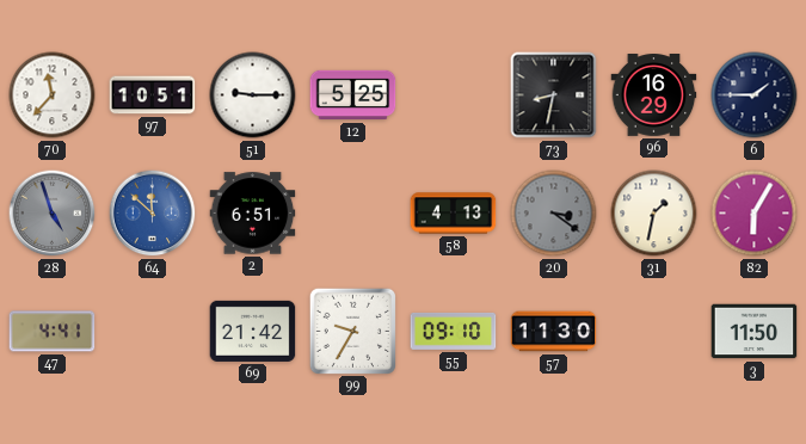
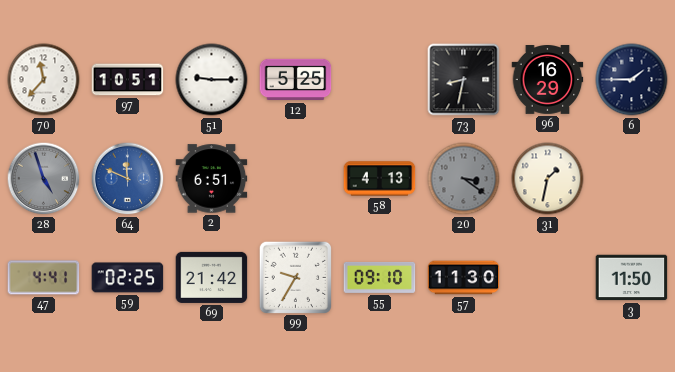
64: 11:52 -> 11:49 (128, 179)
82: 6:05 -> none (755, 214)
59: none -> 02:25 (128, 278)
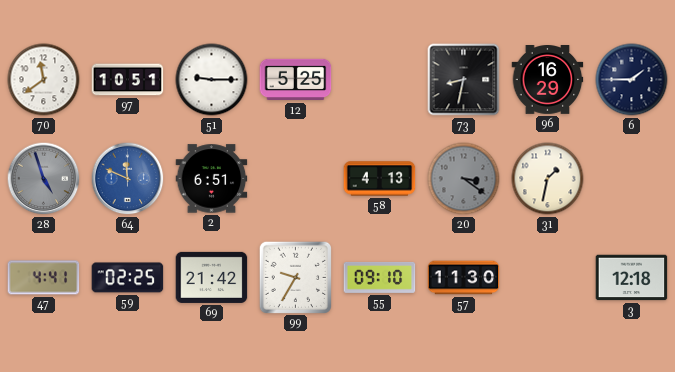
70: 11:37 -> 11:39 (44, 80)
3: 11:50 -> 12:18 (632, 278)
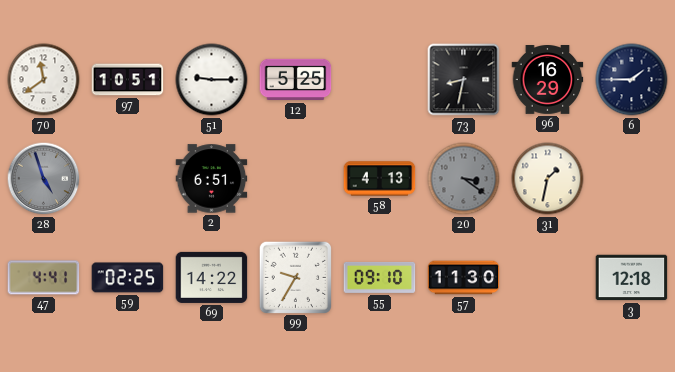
64: 11:49 -> none (128, 179)
69: 21:42 -> 14:22 (212, 277)
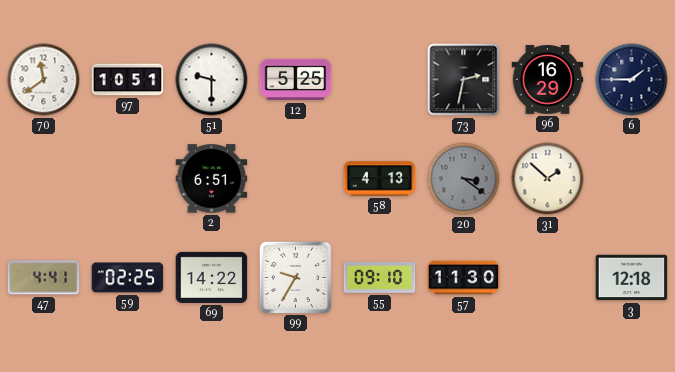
51: 9:15 -> 9:30 (212, 80)
73: 8:32 -> 2:32 (464, 80)
28: 4:57 -> none (44, 179)
31: 1:32 -> 1:52 (548, 179)
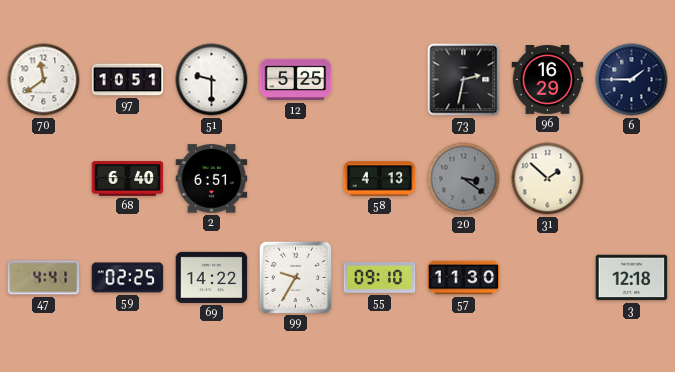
68: none -> 6:40 (128, 179)
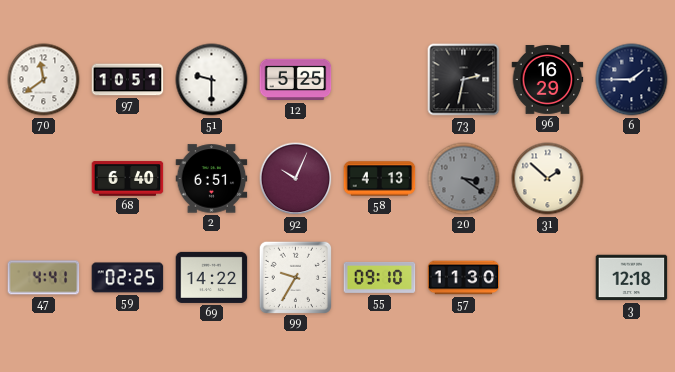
92: none -> 10:04 (296, 179)
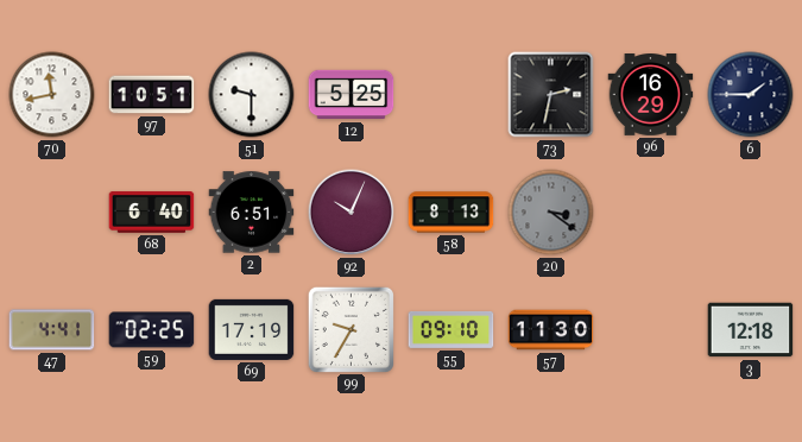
70: 11:39 -> 11:43 (52, 95)
58: 4:13 -> 8:13 (451, 213)
31: 1:52 -> none (548, 179)
69: 14:22 -> 17:19 (252, 329)
